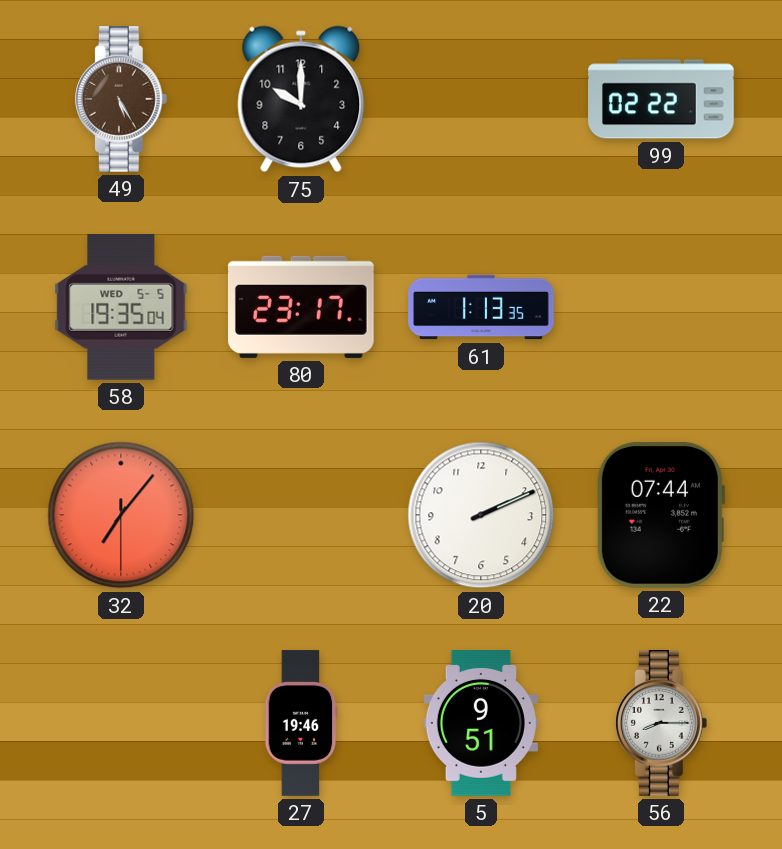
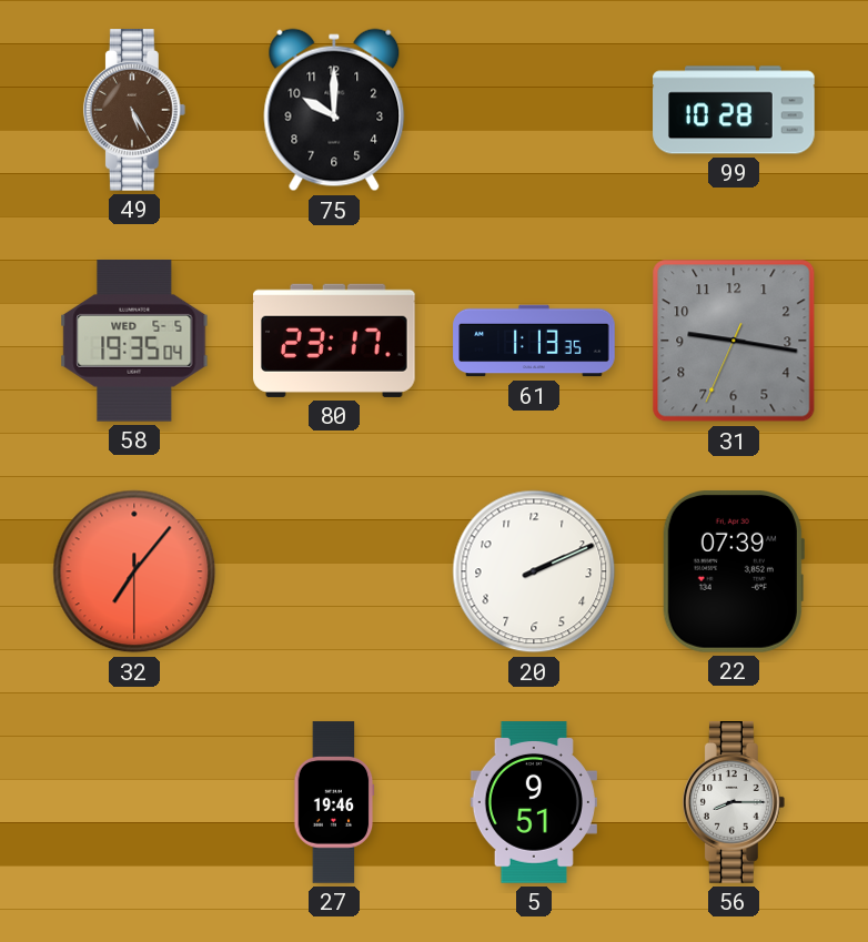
99: 02:22 -> 10:28 (734, 110)
31: none -> 9:16 (734, 341)
22: 07:44 -> 07:39 (733, 571)
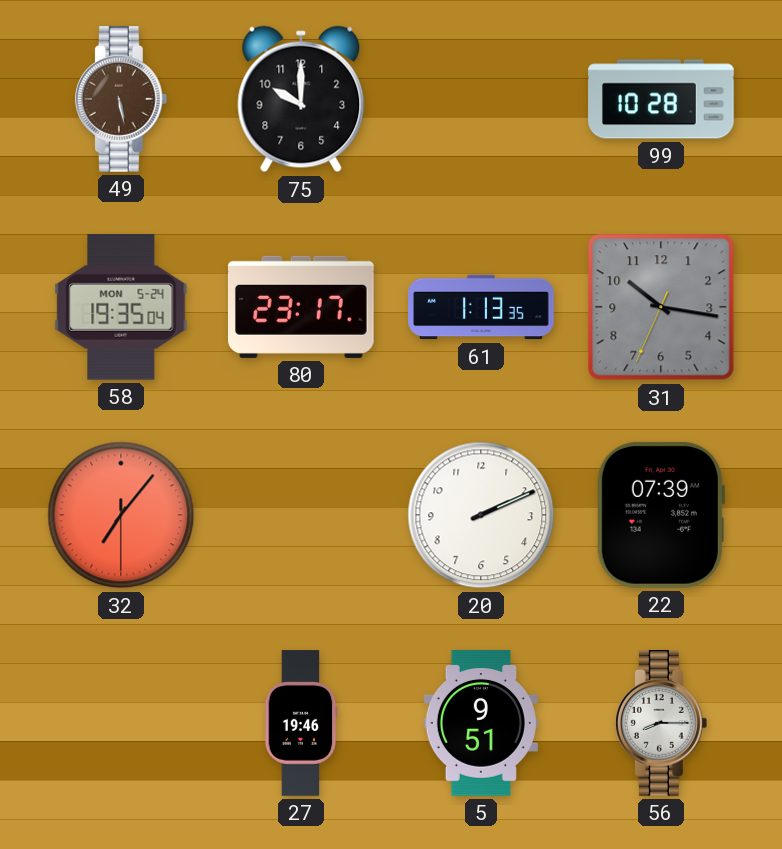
49: 5:25 -> 5:28 (121, 99)
58 date: WED 5-5 -> MON 5-24 (121, 308)
31: 9:16 -> 10:16 (661, 307)
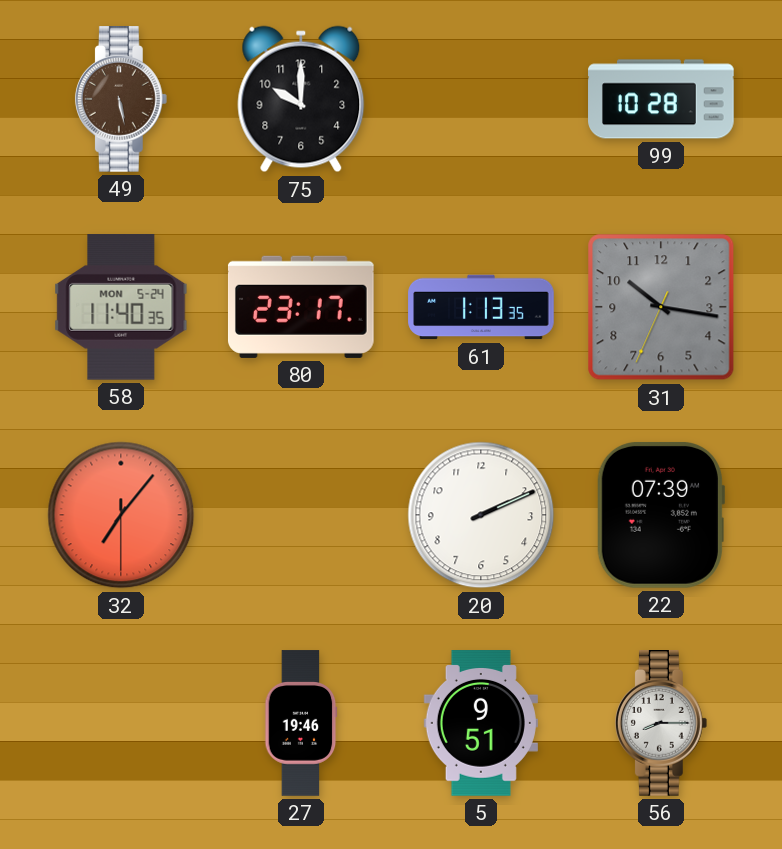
58: 19:35 -> 11:40 (121, 308)
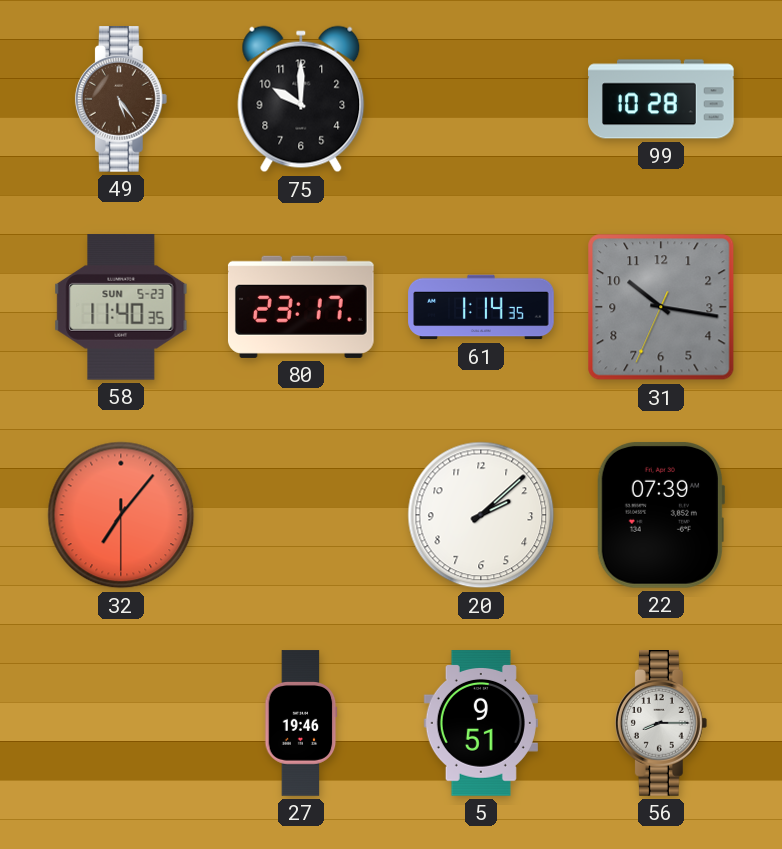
49: 5:28 -> 5:24 (121, 99)
58 date: MON 5-24 -> SUN 5-23 (121, 308)
61: 1:13 -> 1:14 (481, 307)
20: 2:11 -> 2:08 (481, 515)
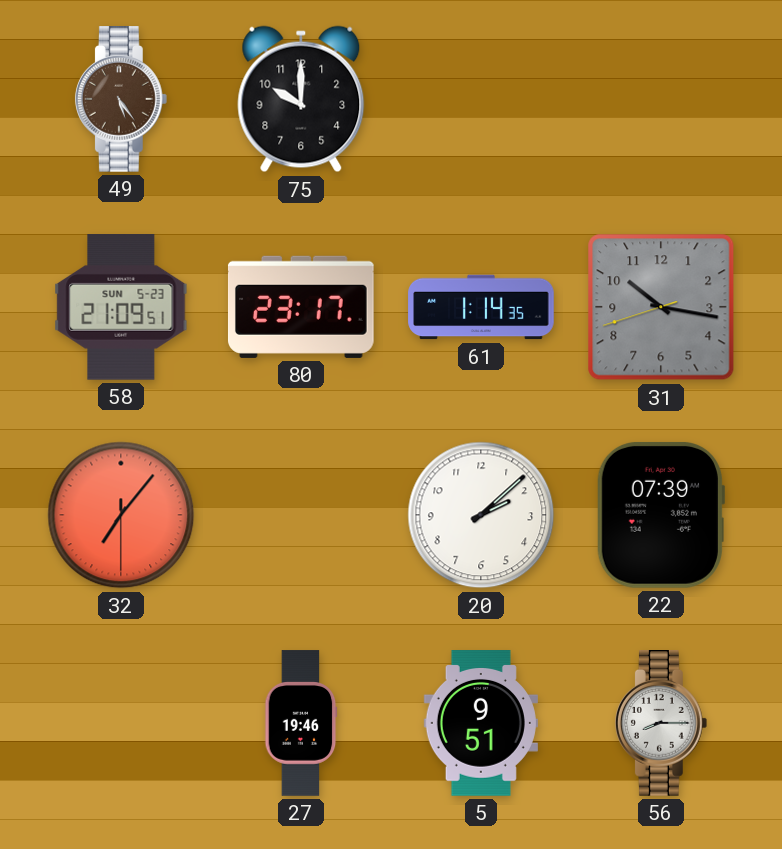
99: 10:28 -> none (661, 99)
58: 11:40 -> 21:09 (121, 308)
31: 10:16:34 -> 10:16:42 (661, 307)
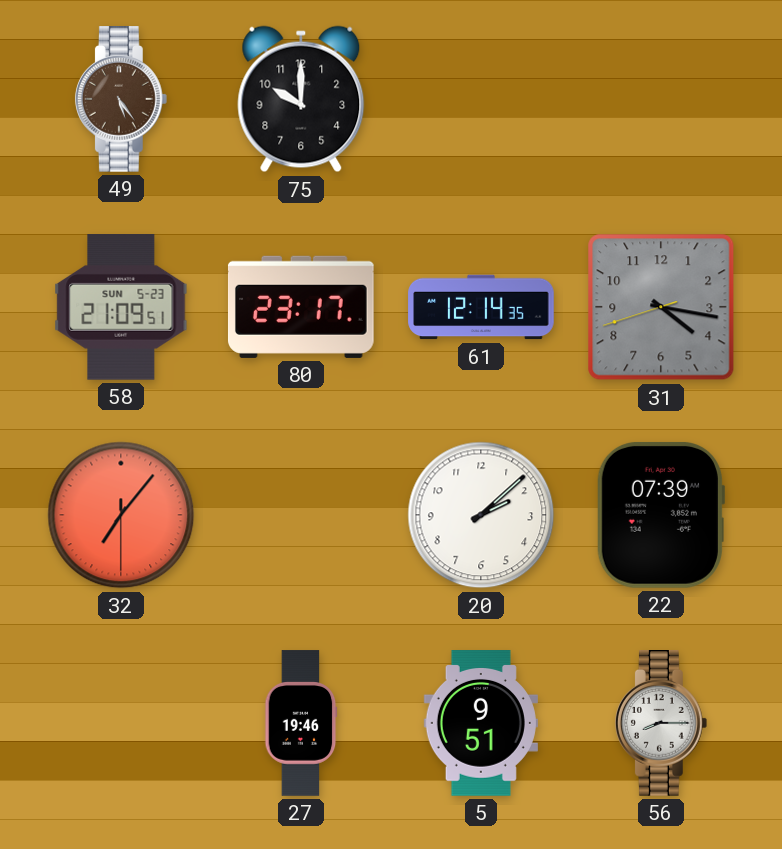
61: 1:14 -> 12:14 (481, 307)
31: 10:16 -> 4:16 (661, 307)
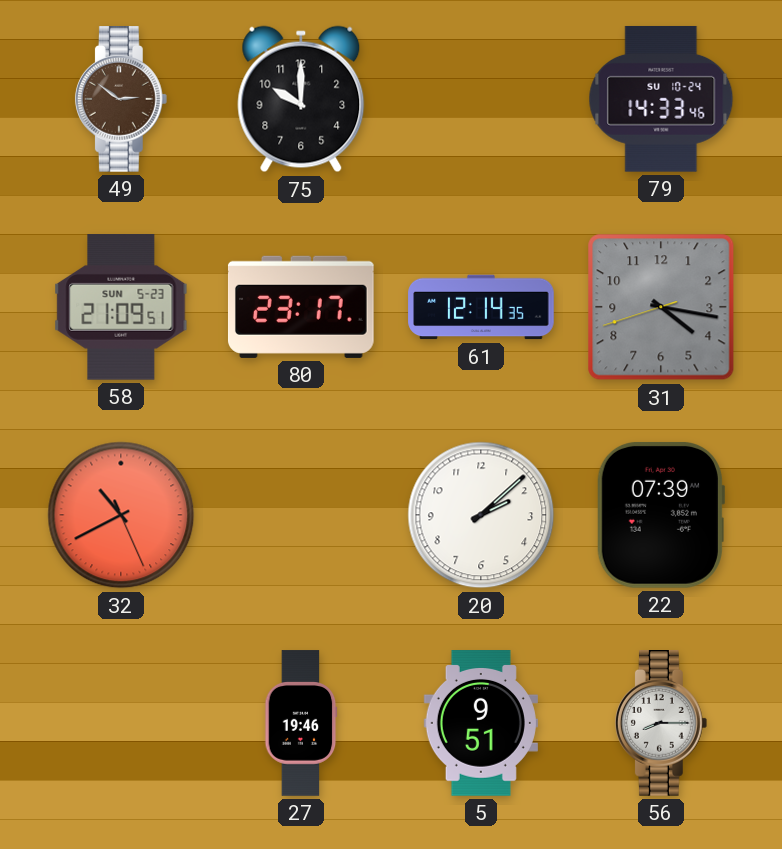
49: 5:24 -> 2:51 (121, 99)
79: none -> 14:33 (661, 99)
32: 7:06 -> 10:40 (121, 515)
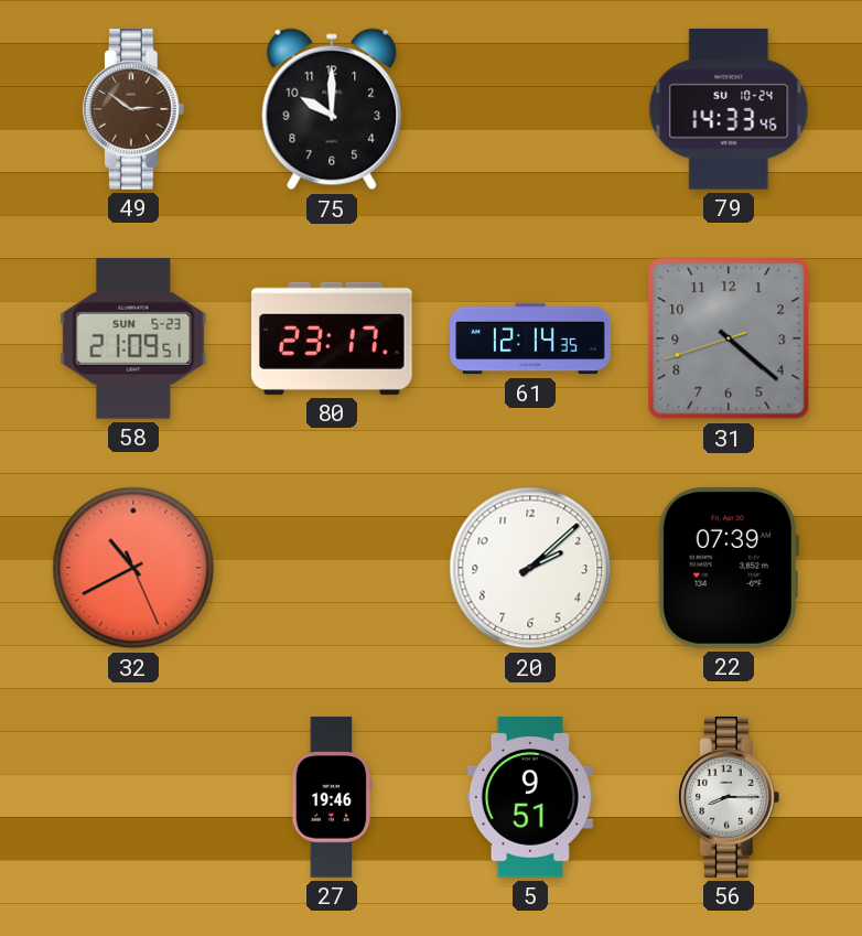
31: 4:16 -> 4:21 (729, 338)
